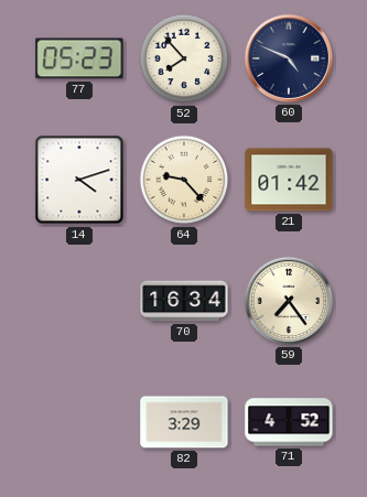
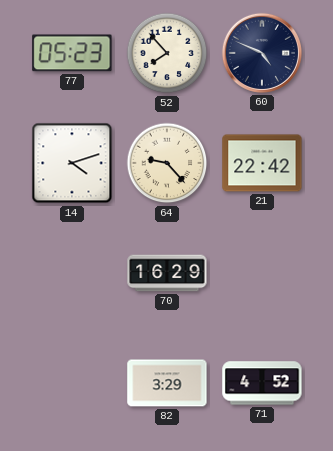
21: 01:42 -> 22:42 (262, 163)
70: 16:34 -> 16:29 (167, 273)
59: 7:24 -> none (289, 301)
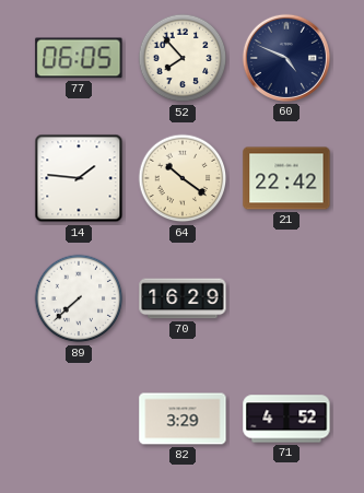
77: 05:23 -> 06:05 (79, 58)
14: 4:12 -> 1:46 (79, 178)
64: 9:23 -> 10:21 (183, 178)
89: none -> 7:38 (79, 298)
